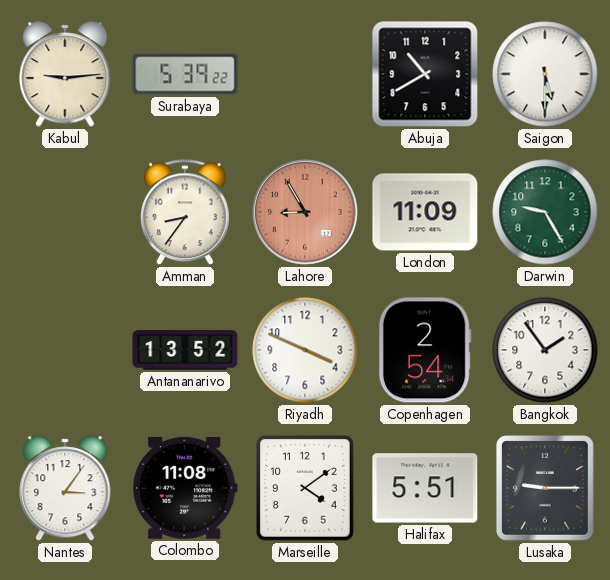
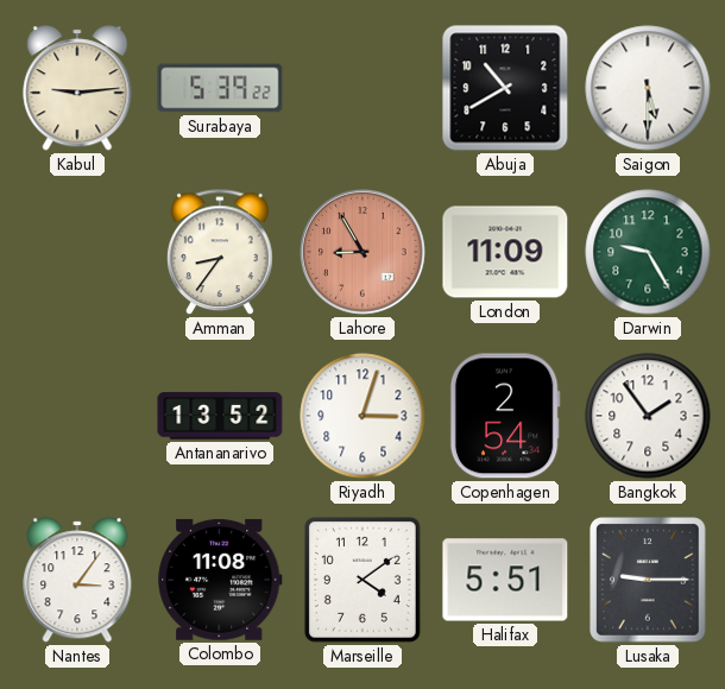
Riyadh: 3:49 -> 3:03 (363, 416)
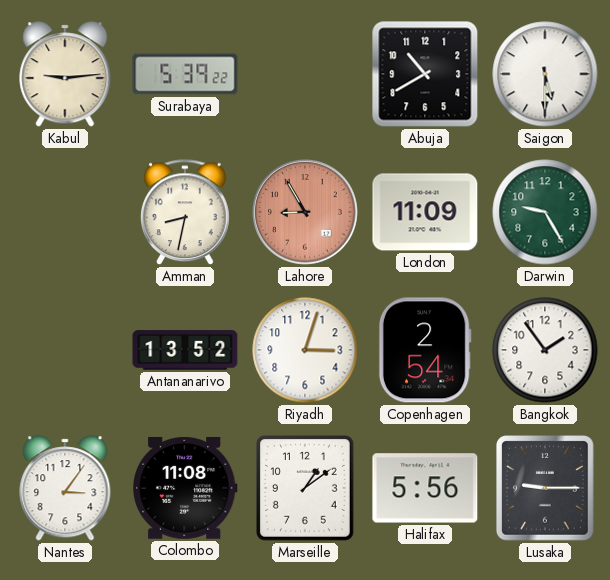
Amman: 8:36 -> 8:32 (186, 213)
Marseille: 4:09 -> 1:09 (305, 489)
Halifax: 5:51 -> 5:56 (425, 488)
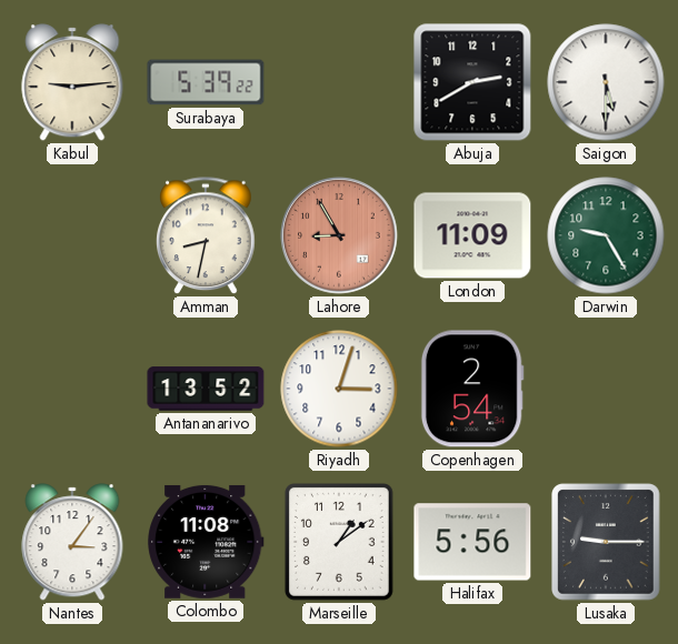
Abuja: 10:40 -> 2:40 (472, 82)
Bangkok: 1:54 -> none (545, 350)
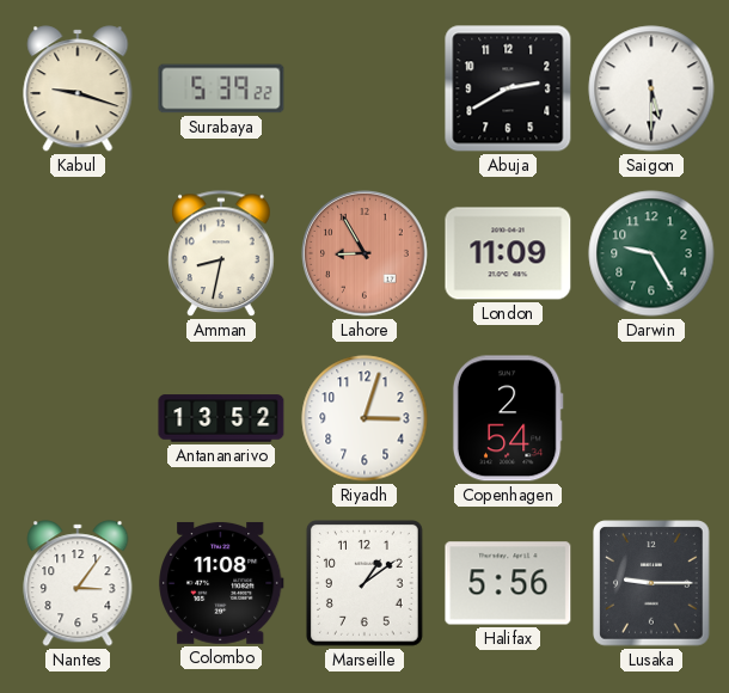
Kabul: 9:14 -> 9:18 (78, 88)
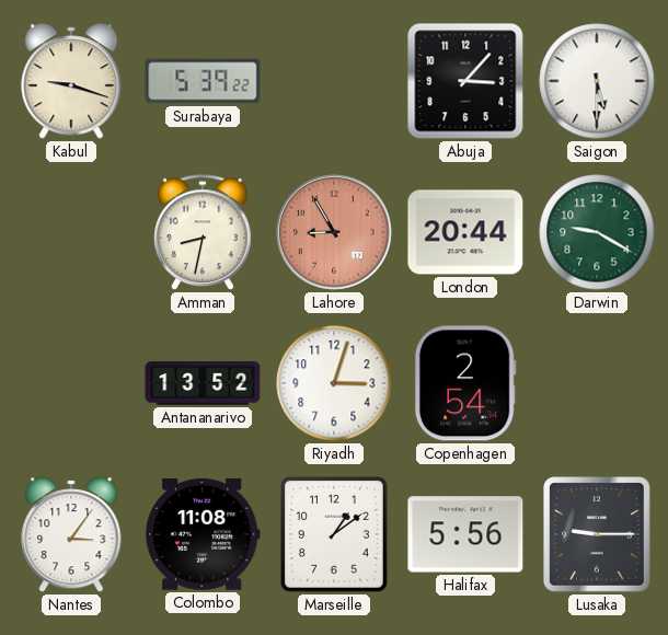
Abuja: 2:40 -> 3:07 (465, 81)
London: 11:09 -> 20:44 (465, 232)
Darwin: 9:25 -> 9:20 (597, 232)
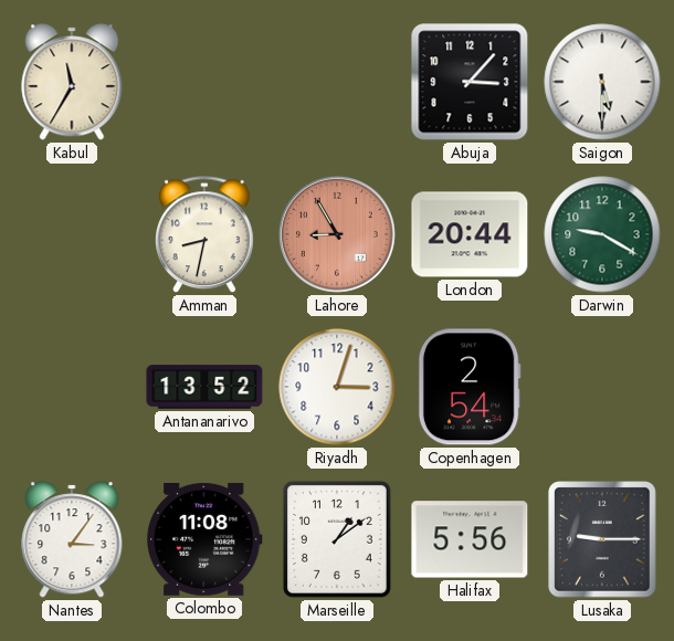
Kabul: 9:18 -> 11:35 (72, 82)
Surabaya: 5:39 -> none (203, 81)
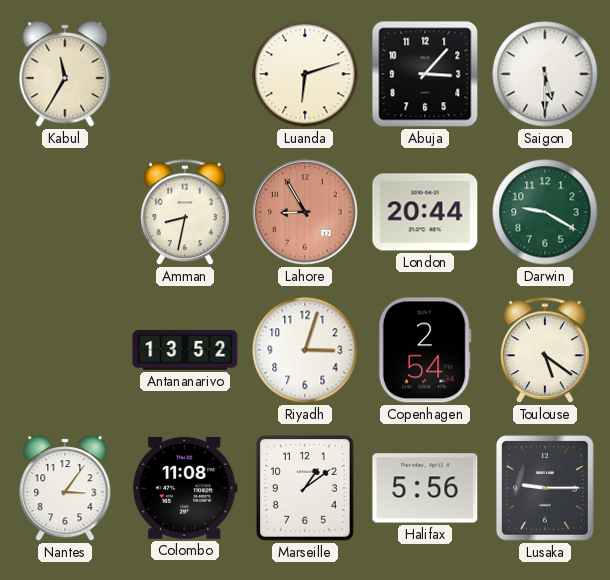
Luanda: none -> 6:12 (305, 74)
Toulouse: none -> 5:21 (546, 351)
